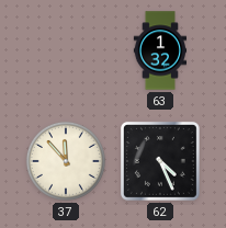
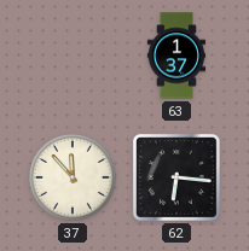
63: 1:32 -> 1:37 (175, 56)
62: 4:26 -> 6:16 (176, 177)
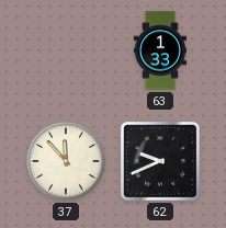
63: 1:37 -> 1:33 (159, 50)
62: 6:16 -> 9:41 (160, 161)
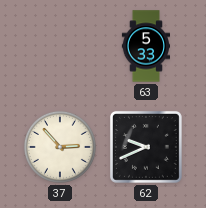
63: 1:33 -> 5:33 (145, 46)
37: 11:53 -> 2:53 (60, 147)
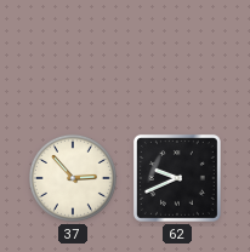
63: 5:33 -> none (145, 46)
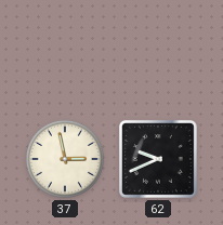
37: 2:53 -> 2:58 (65, 159)
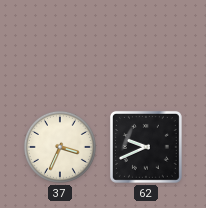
37: 2:58 -> 3:34 (60, 147)
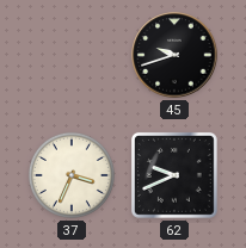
45: none -> 9:42 (174, 55)
